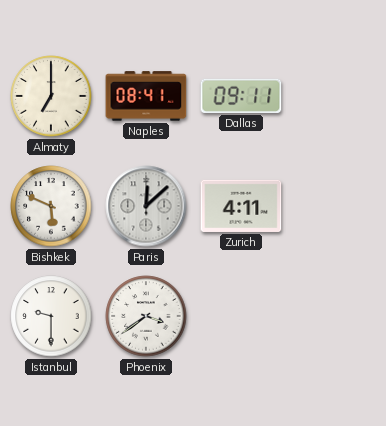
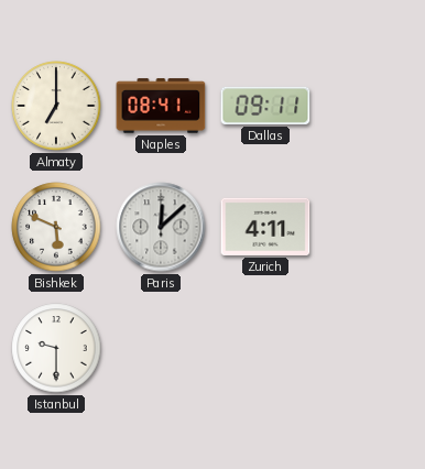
Phoenix: 3:39 -> none (146, 316)
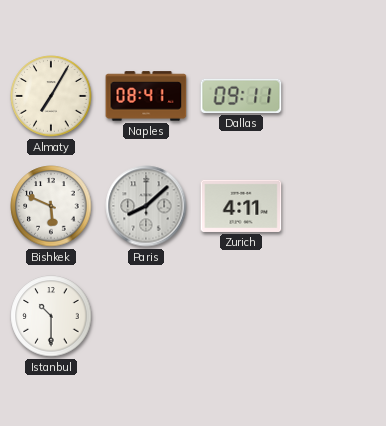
Almaty: 7:00 -> 7:05 (51, 96)
Paris: 12:08 -> 8:08 (146, 206)
Istanbul: 9:30 -> 10:30 (51, 316)
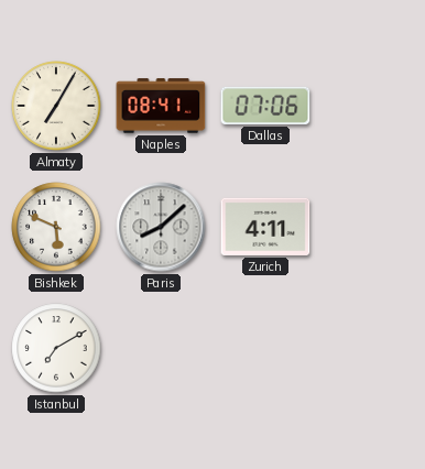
Dallas: 09:11 -> 07:06 (265, 106)
Istanbul: 10:30 -> 7:10 (56, 348)
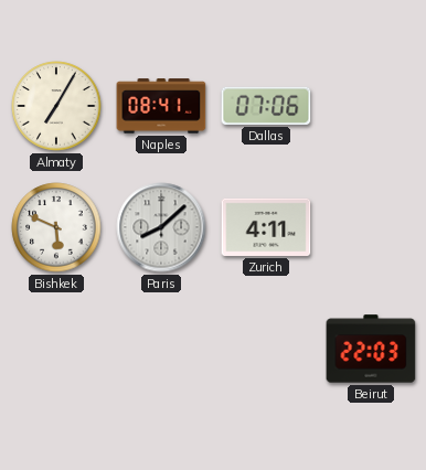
Istanbul: 7:10 -> none (56, 348)
Beirut: none -> 22:03 (371, 349)
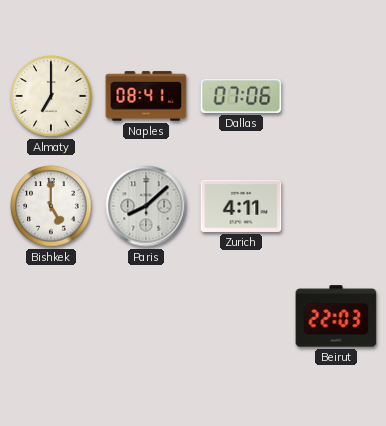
Almaty: 7:05 -> 7:00 (51, 96)
Bishkek: 5:49 -> 5:00 (51, 206)
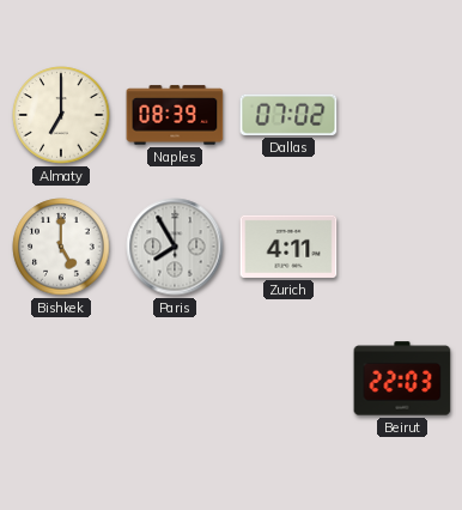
Naples: 08:41 -> 08:39 (175, 115)
Dallas: 07:06 -> 07:02 (288, 115)
Paris: 8:08 -> 7:55 (175, 247)
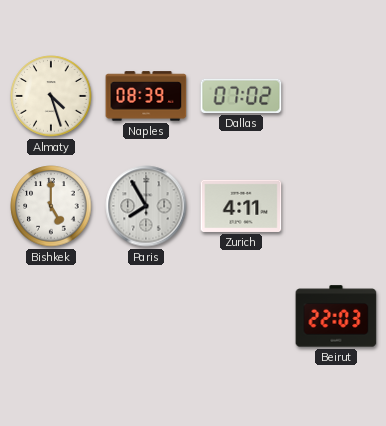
Almaty: 7:00 -> 4:27 (51, 96)
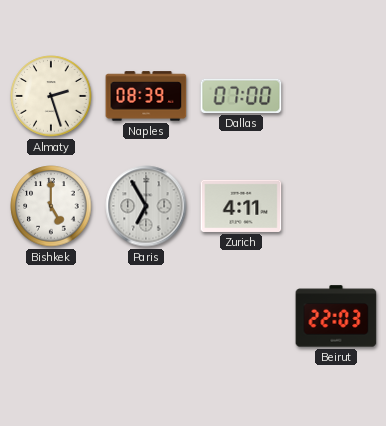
Almaty: 4:27 -> 2:27 (51, 96)
Dallas: 07:02 -> 07:00 (241, 96)
Paris: 7:55 -> 6:55 (146, 206)
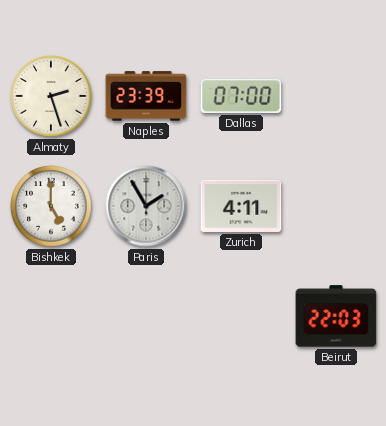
Naples: 08:39 -> 23:39 (146, 96)
Paris: 6:55 -> 1:55 (146, 206)
